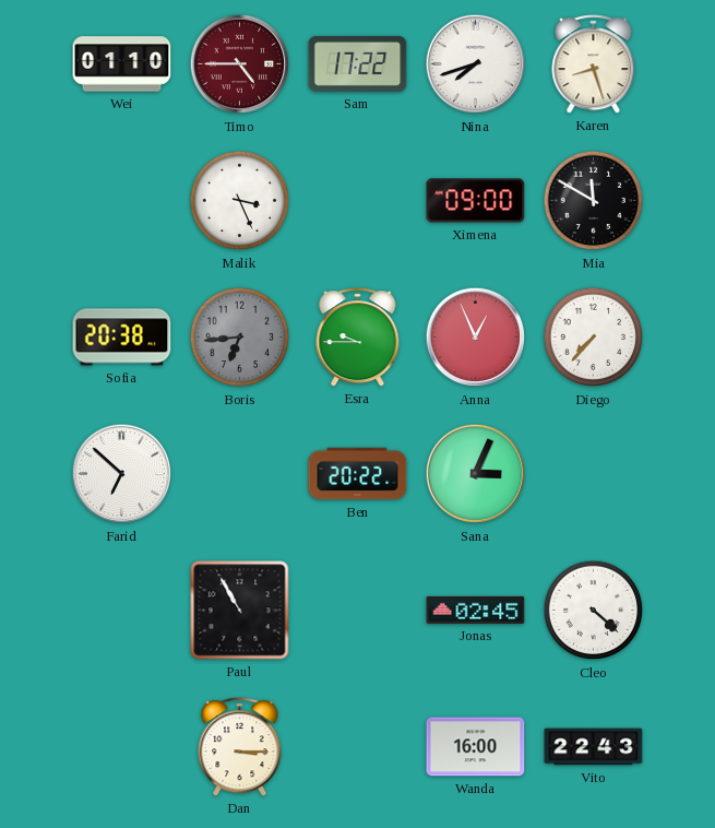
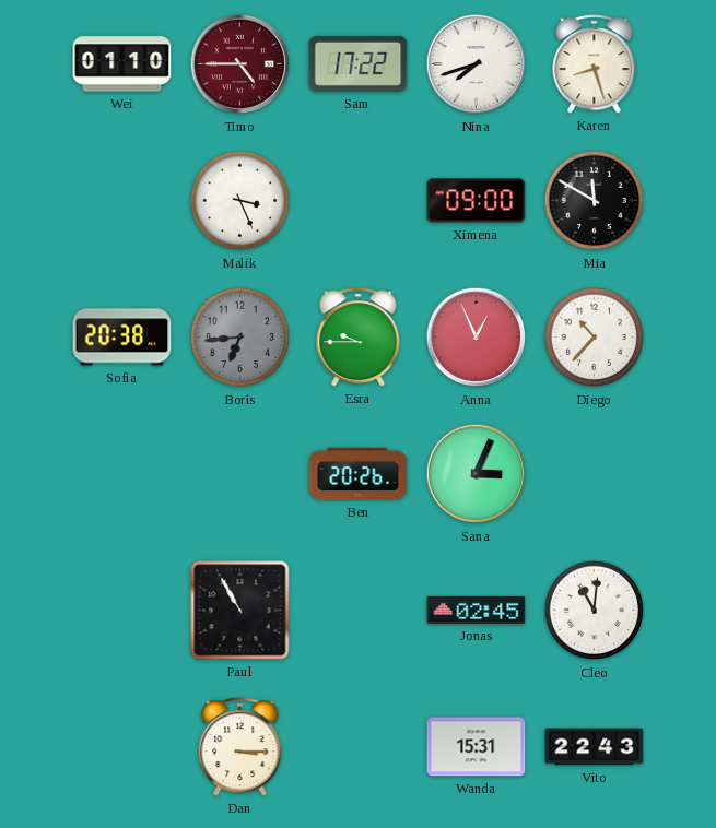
Diego: 7:37 -> 10:37 (595, 338)
Farid: 6:52 -> none (122, 474)
Ben: 20:22 -> 20:26 (359, 474)
Cleo: 4:22 -> 11:01 (595, 611)
Wanda: 16:00 -> 15:31 (477, 747)
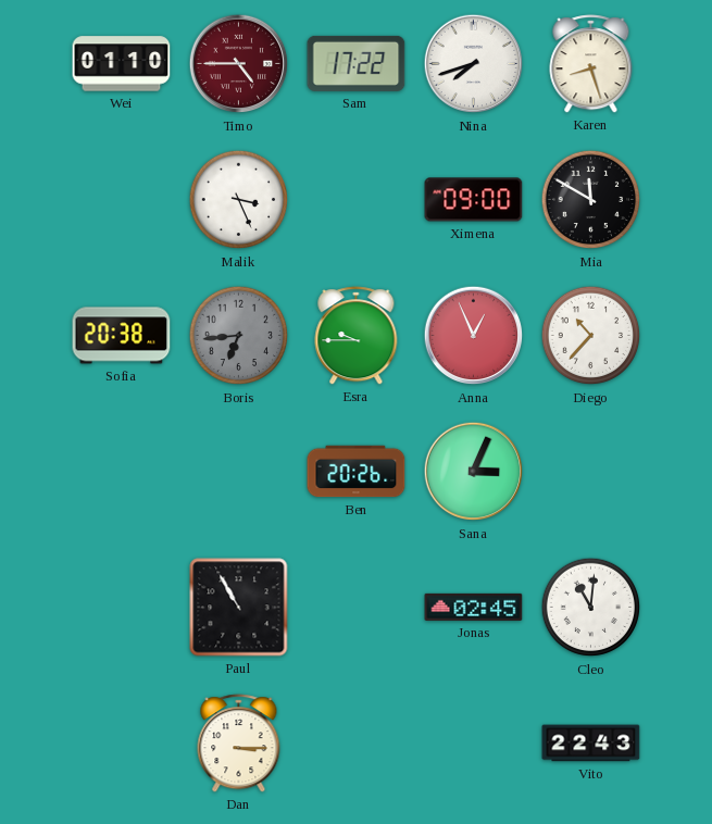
Wanda: 15:31 -> none (477, 747)
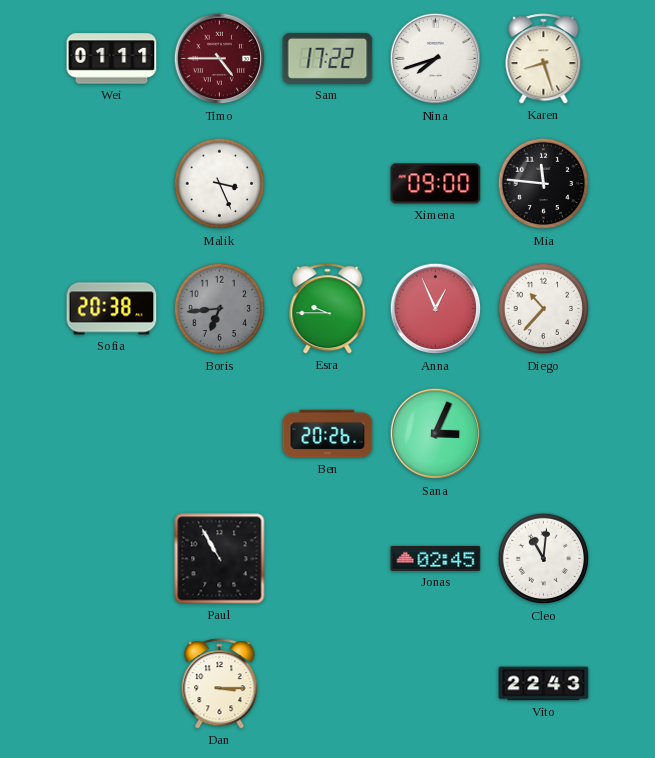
Wei: 01:10 -> 01:11 (112, 59)
Mia: 11:50 -> 11:46 (544, 184)
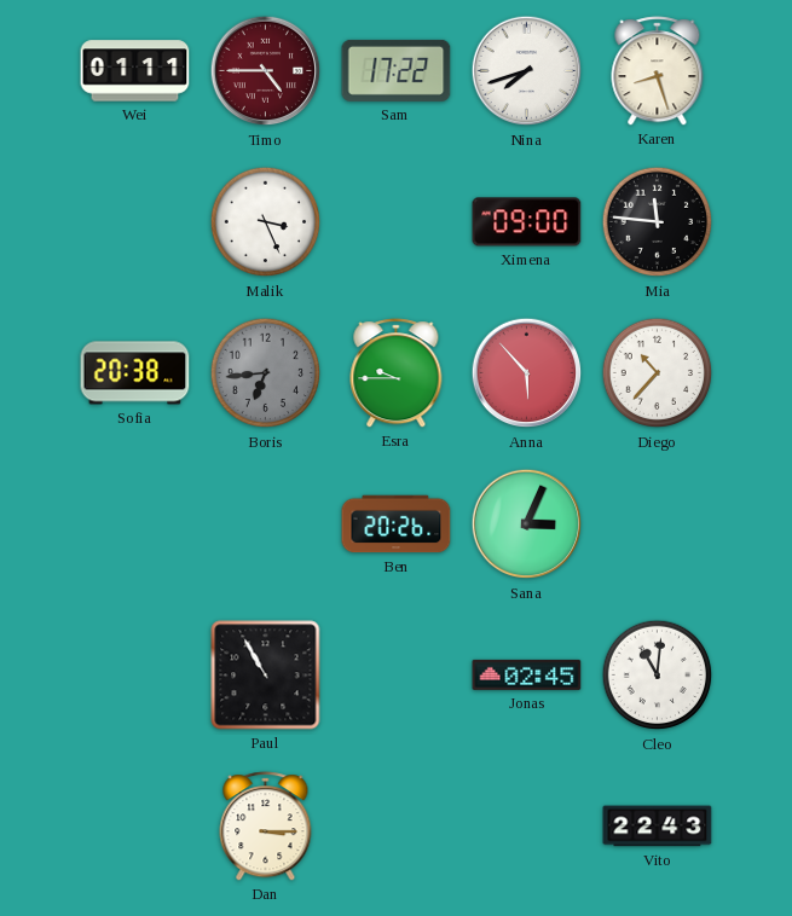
Anna: 12:56 -> 5:53 (527, 373)
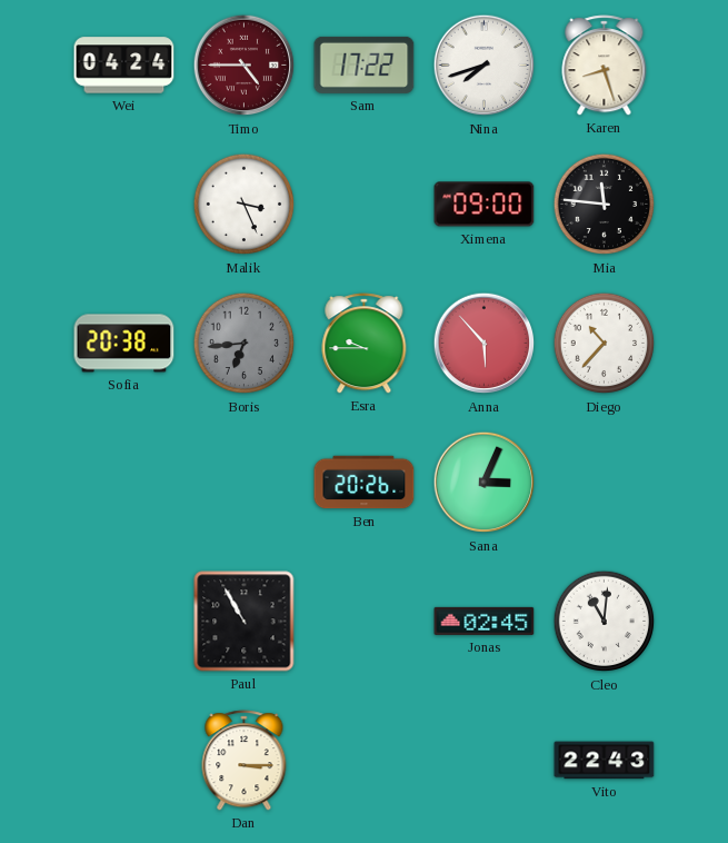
Wei: 01:11 -> 04:24 (124, 66)
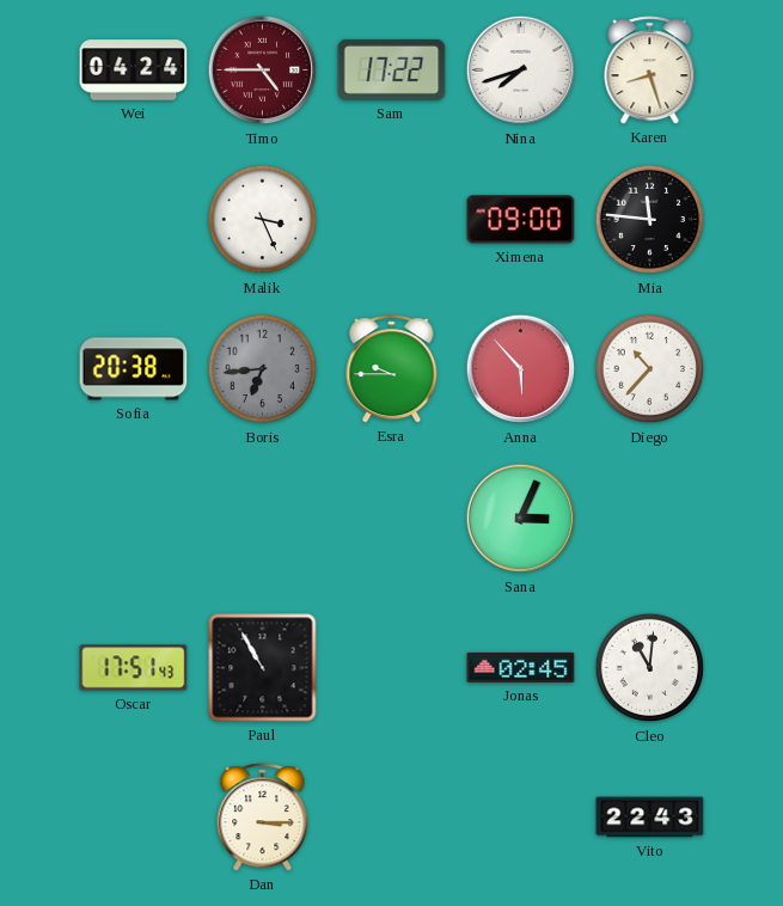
Ben: 20:26 -> none (365, 483)
Oscar: none -> 17:51 (134, 668)
